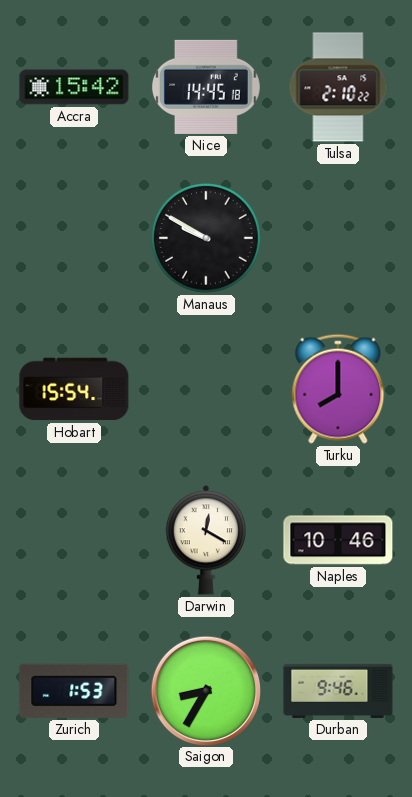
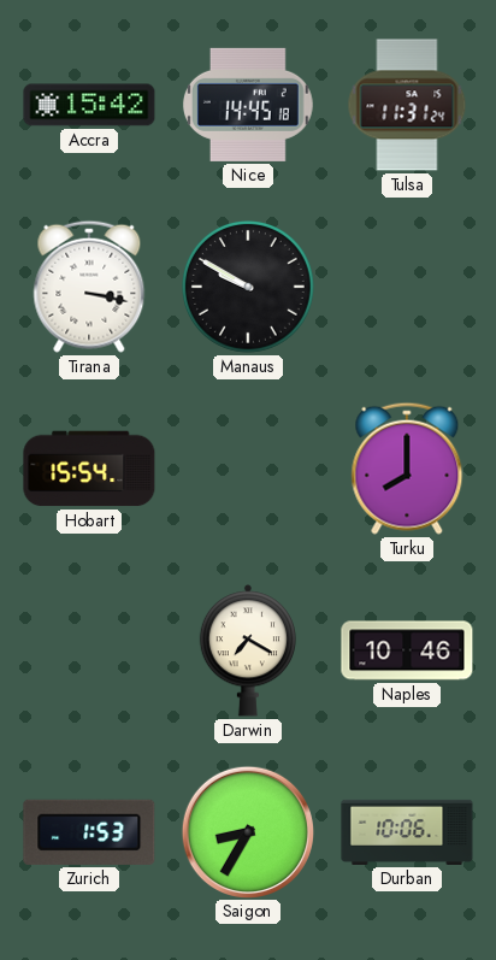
Tulsa: 2:10 -> 11:31 (407, 105)
Tirana: none -> 3:17 (89, 287)
Darwin: 12:20 -> 7:20 (247, 650)
Durban: 9:46 -> 10:06 (407, 832)
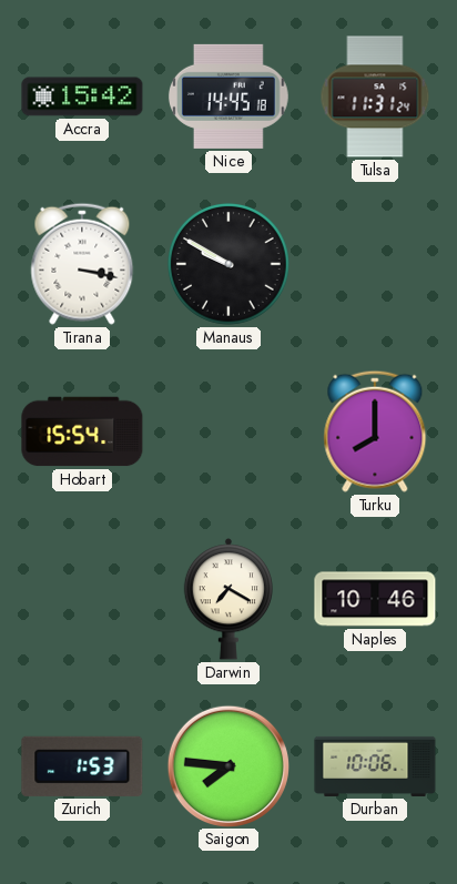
Saigon: 8:35 -> 7:46 (227, 765)
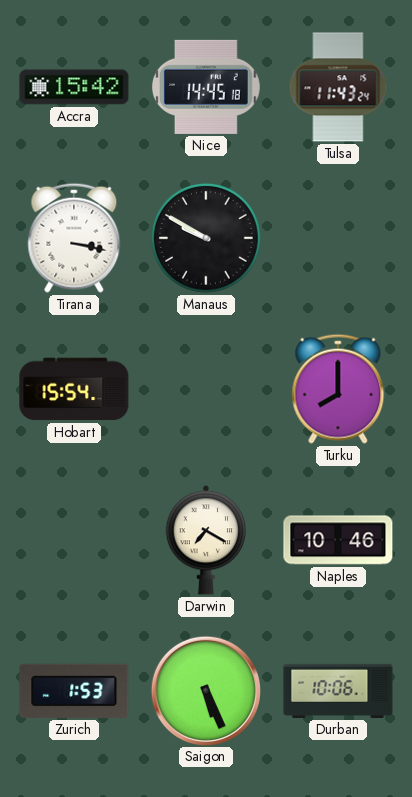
Tulsa: 11:31 -> 11:43 (338, 87)
Saigon: 7:46 -> 5:26 (205, 690)
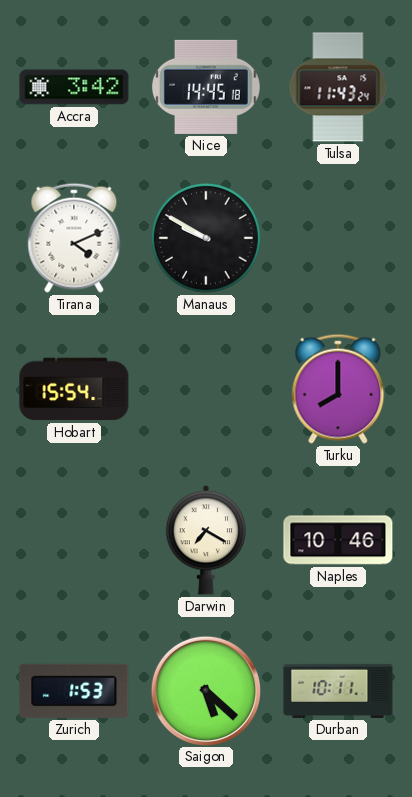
Accra: 15:42 -> 3:42 (74, 87)
Tirana: 3:17 -> 4:11 (74, 238)
Saigon: 5:26 -> 5:22 (205, 690)
Durban: 10:06 -> 10:11 (338, 691)
